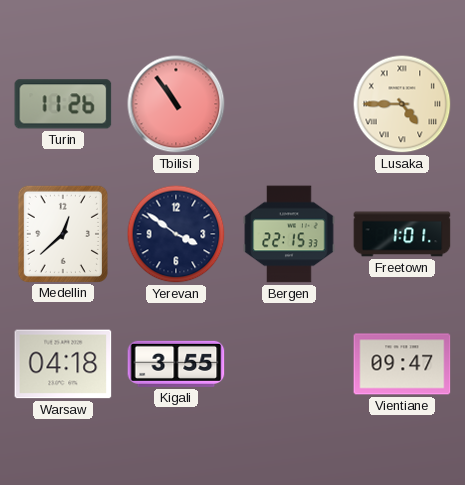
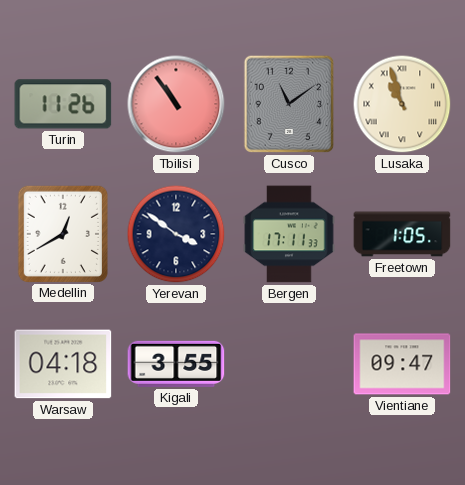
Cusco: none -> 11:09 (289, 104)
Lusaka: 4:45 -> 10:57 (402, 104)
Medellin: 12:38 -> 12:40 (62, 233)
Bergen: 22:15 -> 17:11 (289, 234)
Freetown: 1:01 -> 1:05 (402, 234)
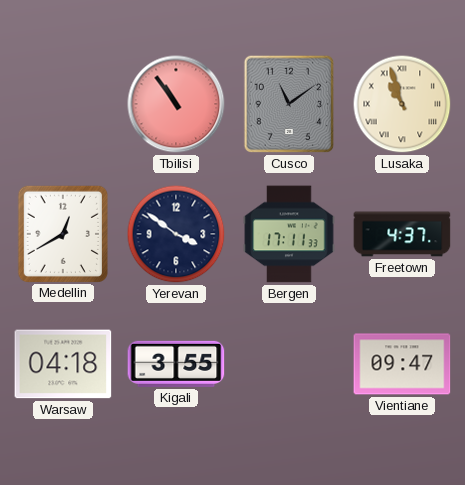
Turin: 11:26 -> none (63, 104)
Freetown: 1:05 -> 4:37 (402, 234)
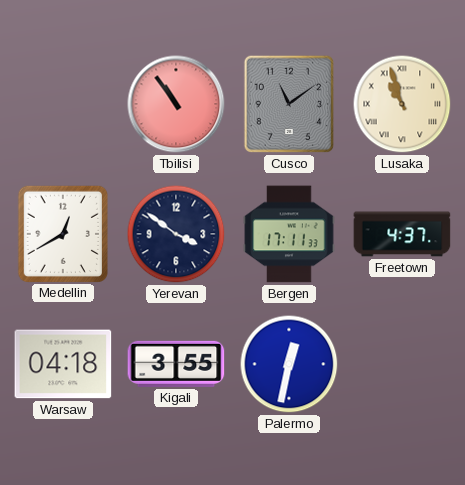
Palermo: none -> 12:32 (289, 364)
Vientiane: 09:47 -> none (402, 364)
